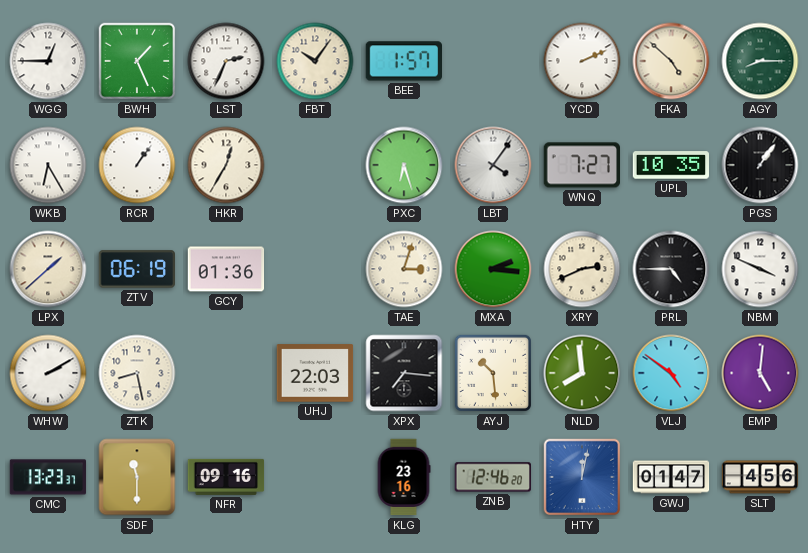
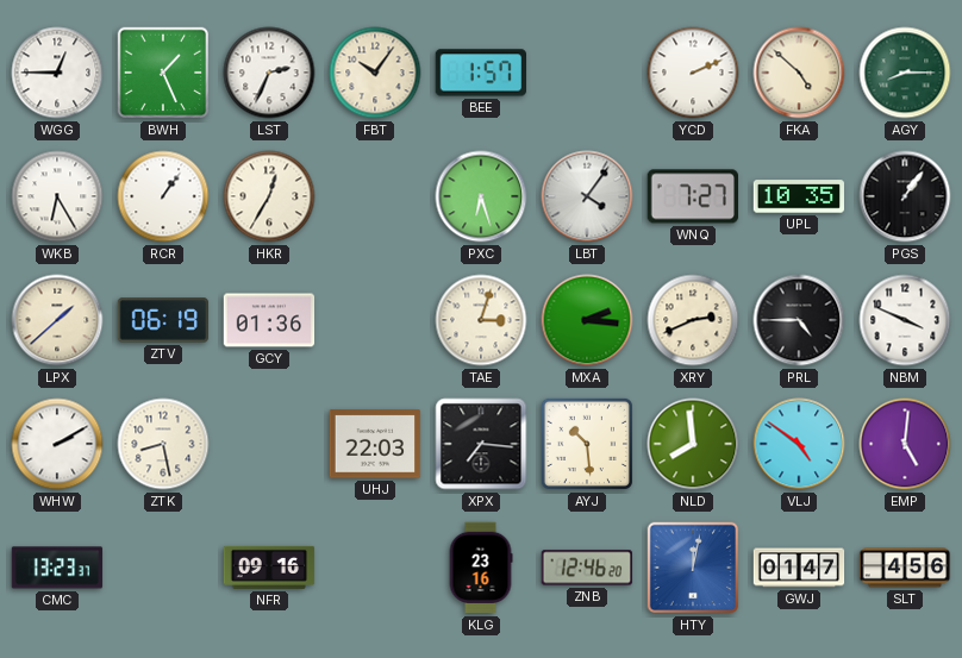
SDF: 11:30 -> none (137, 477)
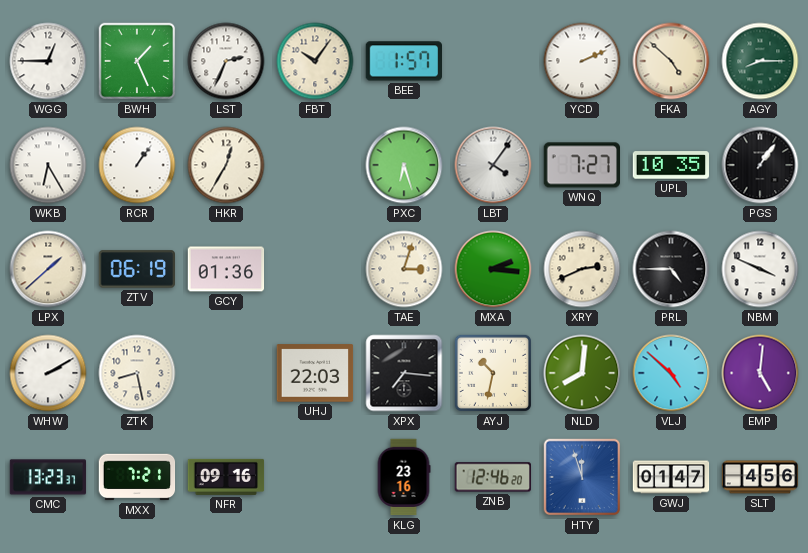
AYJ: 10:29 -> 10:32 (493, 373)
NLD: 7:59 -> 8:01 (582, 373)
VLJ: 4:51 -> 4:52 (671, 373)
MXX: none -> 7:21 (137, 477)
HTY: 12:02 -> 11:57 (582, 477)
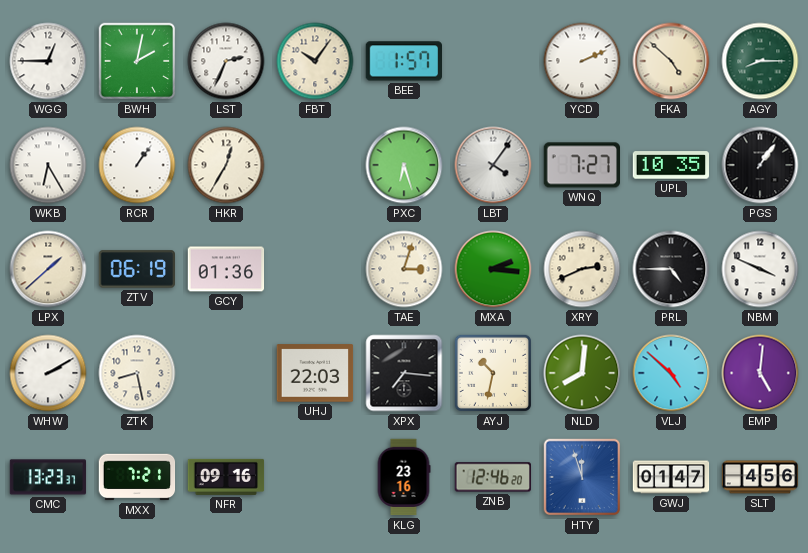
BWH: 1:26 -> 2:02 (137, 61)
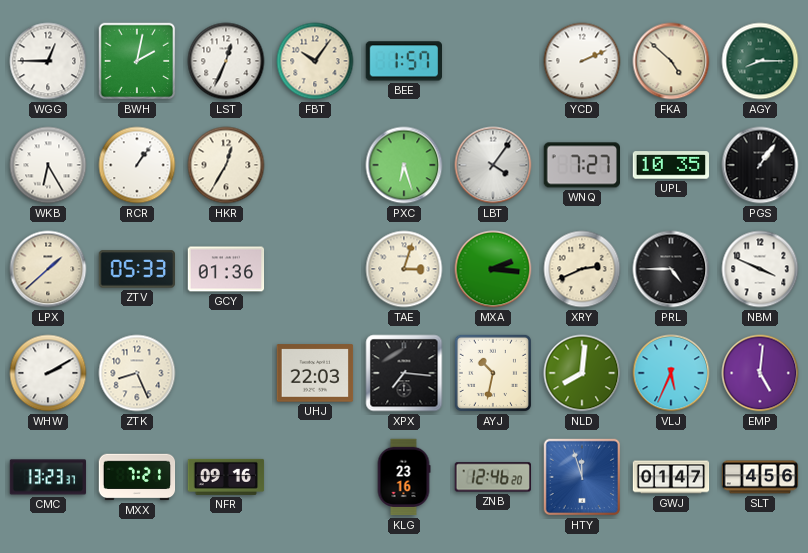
LST: 2:34 -> 12:34 (226, 61)
ZTV: 06:19 -> 05:33 (136, 269)
ZTK: 8:28 -> 8:26 (137, 373)
VLJ: 4:52 -> 5:34 (671, 373)
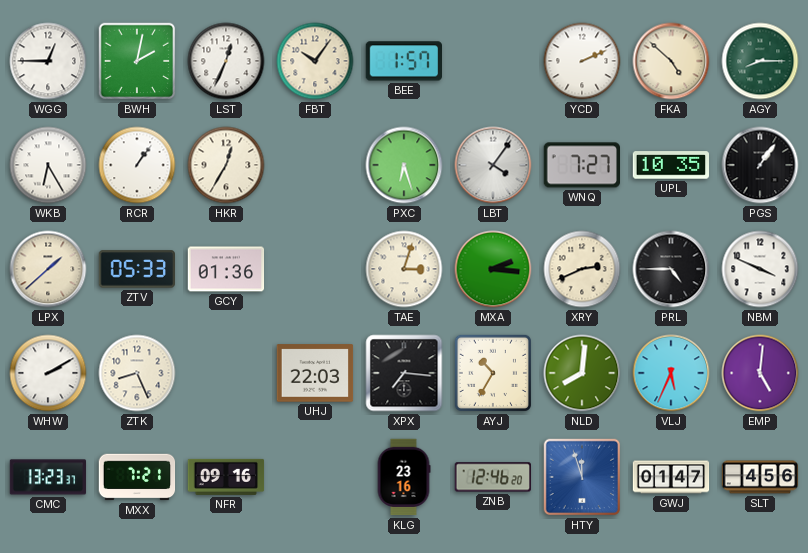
AYJ: 10:32 -> 10:35 (493, 373)
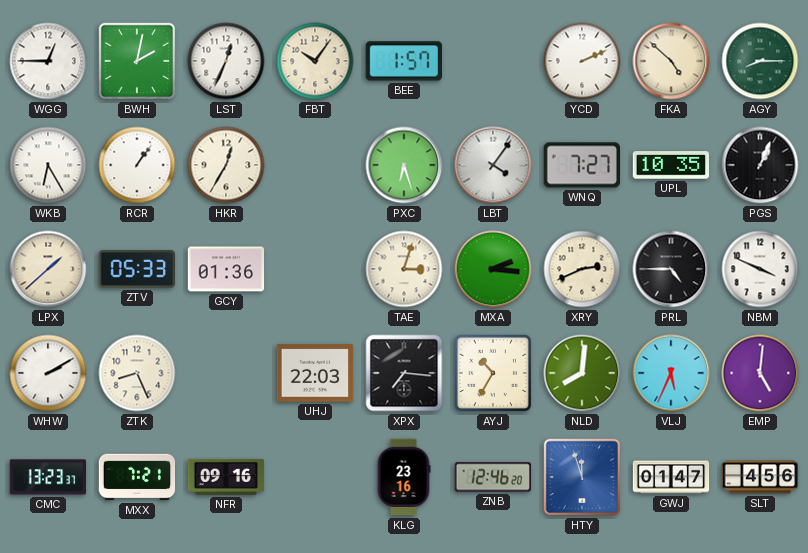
PGS: 1:06 -> 1:04 (760, 165)
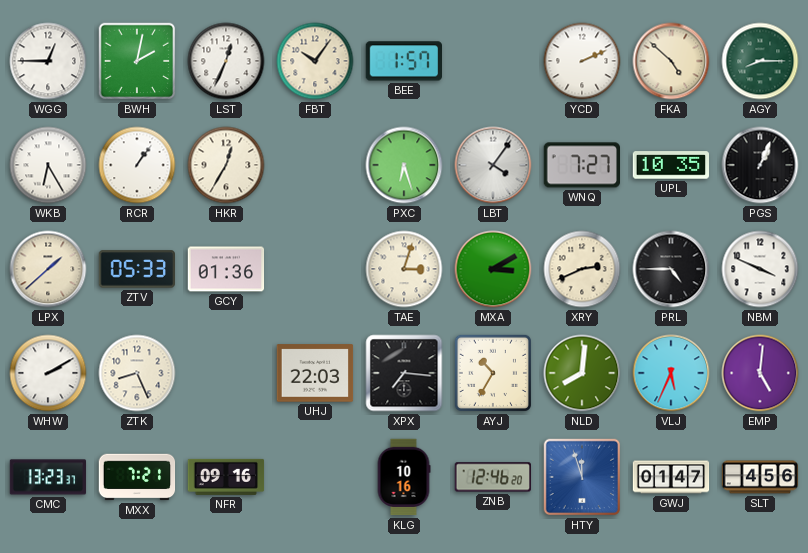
MXA: 2:16 -> 3:10 (493, 269)
KLG: 23:16 -> 10:16 (404, 477)
